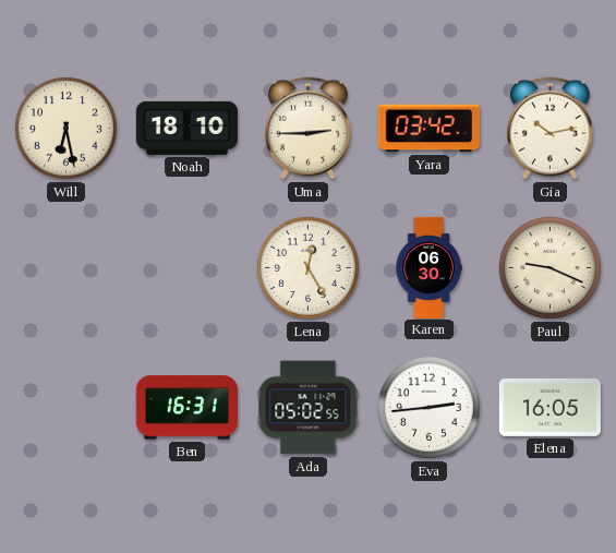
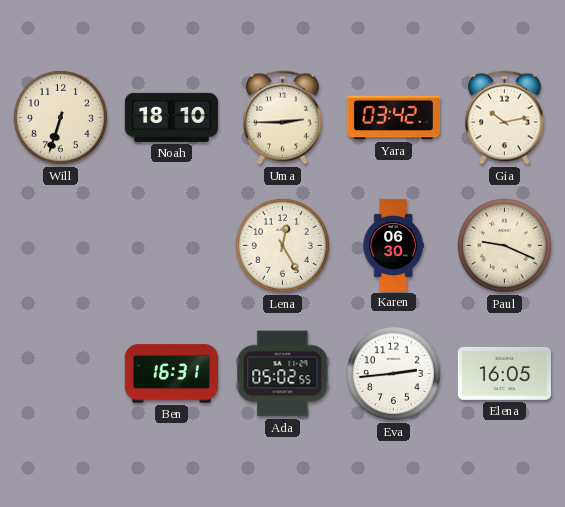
Will: 6:28 -> 6:33 (60, 117)
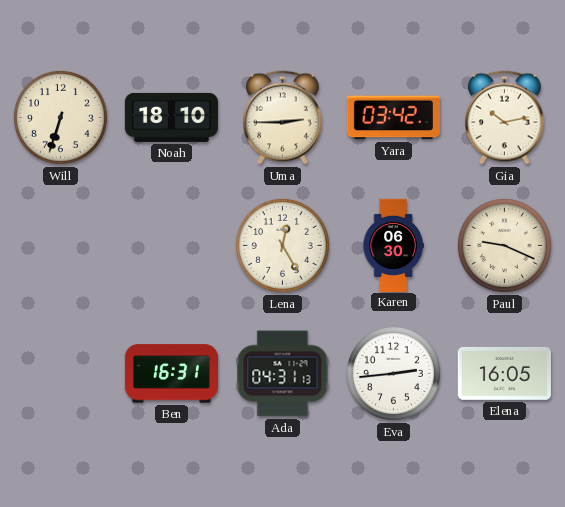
Ada: 05:02 -> 04:31 (283, 374)
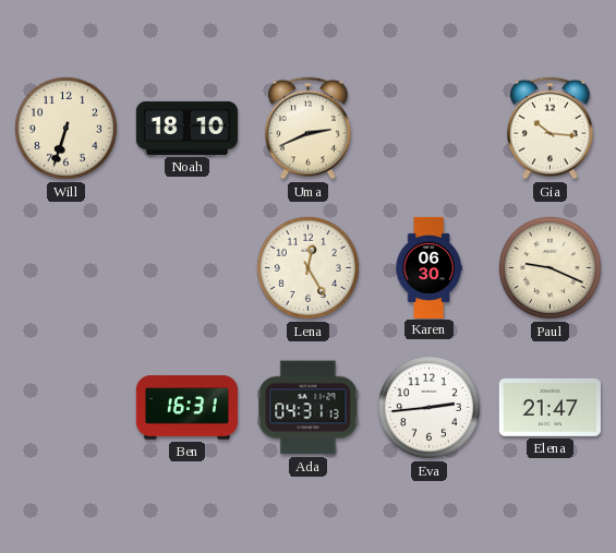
Uma: 2:45 -> 2:41 (309, 129)
Yara: 03:42 -> none (393, 118)
Gia: 10:13 -> 10:16 (551, 129)
Elena: 16:05 -> 21:47 (549, 407)
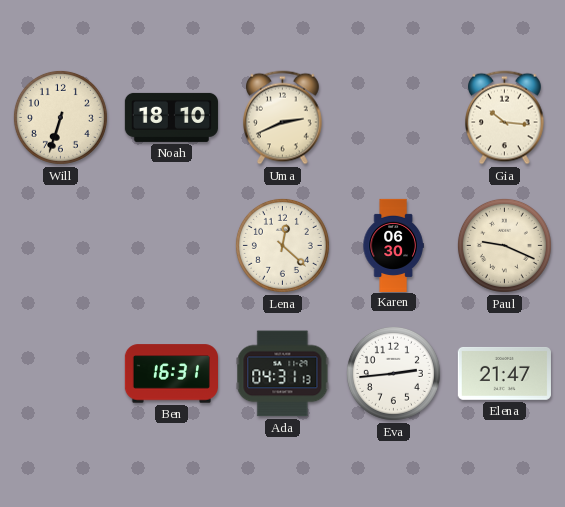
Lena: 12:25 -> 12:22 (282, 245)
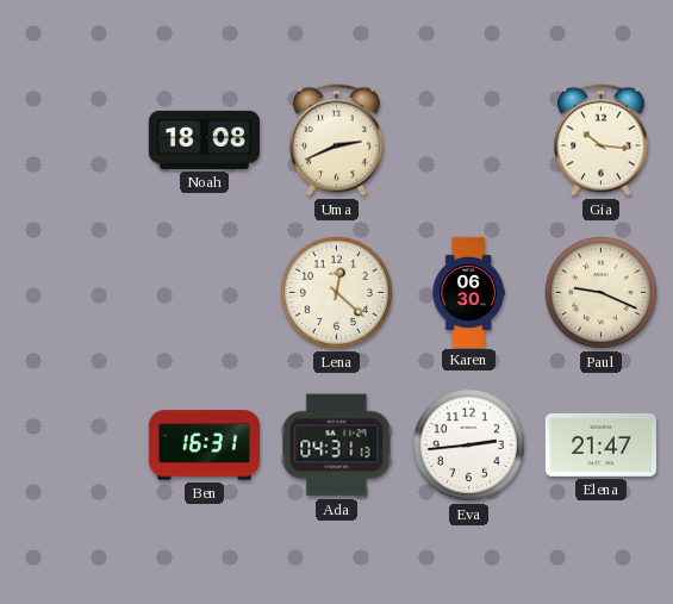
Will: 6:33 -> none (60, 117)
Noah: 18:10 -> 18:08 (204, 139)
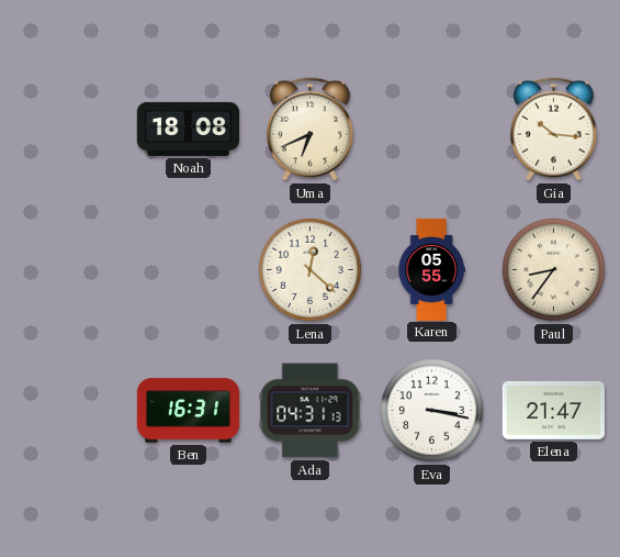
Uma: 2:41 -> 6:41 (311, 130)
Karen: 06:30 -> 05:55 (431, 269)
Paul: 9:19 -> 8:36 (553, 269)
Eva: 2:44 -> 3:17 (431, 410)
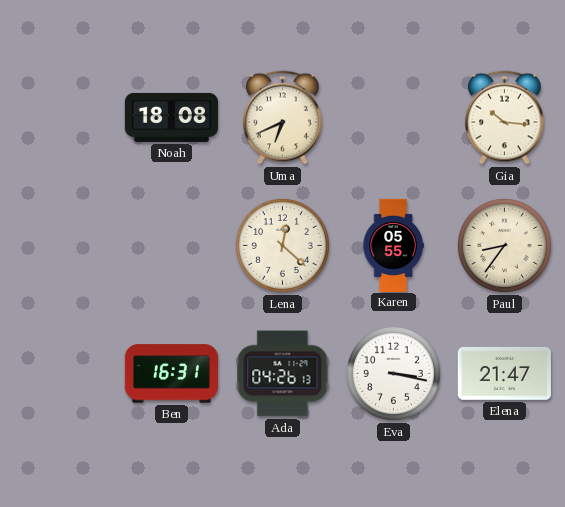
Ada: 04:31 -> 04:26 (283, 374)
